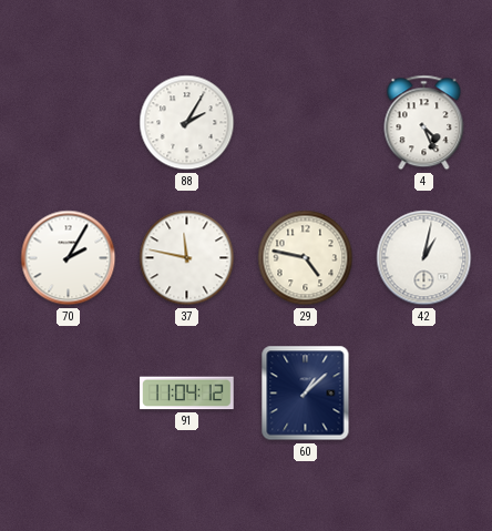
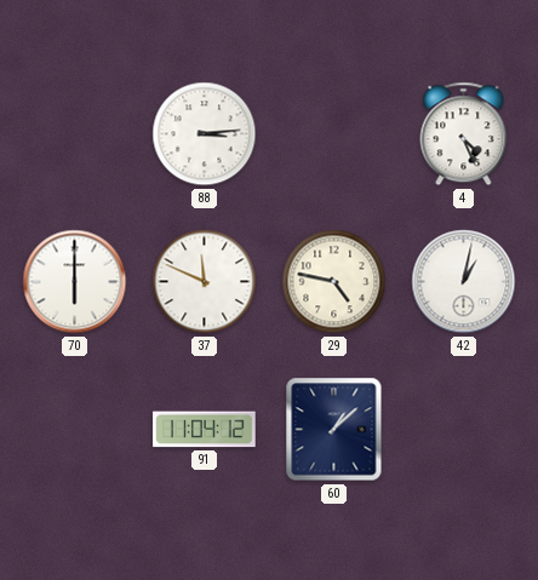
88: 2:05 -> 3:14 (205, 134)
70: 2:05 -> 6:00 (75, 282)
37: 11:47 -> 11:49 (205, 282)
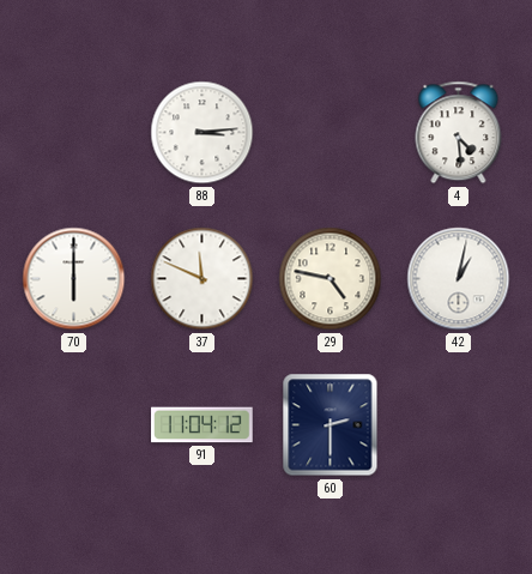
4: 4:26 -> 4:29 (459, 133)
60: 1:08 -> 2:30 (331, 425)
